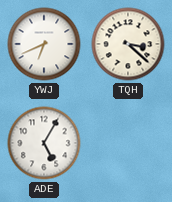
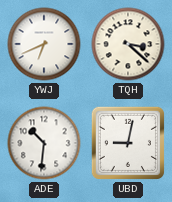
ADE: 5:05 -> 10:31 (44, 143)
UBD: none -> 9:02 (128, 143)
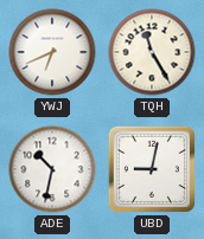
TQH: 3:22 -> 11:25 (152, 52)
ADE: 10:31 -> 10:32 (52, 169)
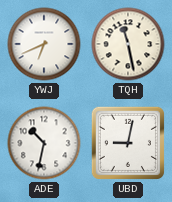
TQH: 11:25 -> 11:28 (128, 44)
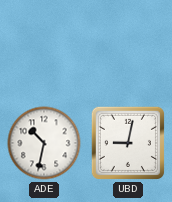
YWJ: 6:41 -> none (44, 44)
TQH: 11:28 -> none (128, 44)
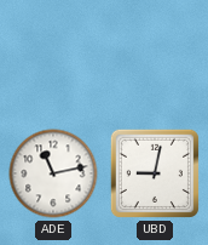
ADE: 10:32 -> 11:13 (53, 173)
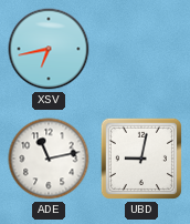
XSV: none -> 6:43 (49, 49)
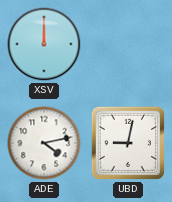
XSV: 6:43 -> 12:00 (44, 44)
ADE: 11:13 -> 4:13 (44, 143)
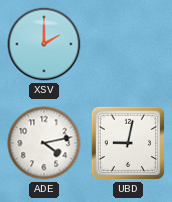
XSV: 12:00 -> 2:00 (44, 44)
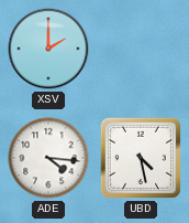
ADE: 4:13 -> 4:16 (48, 158)
UBD: 9:02 -> 4:28 (141, 158)
